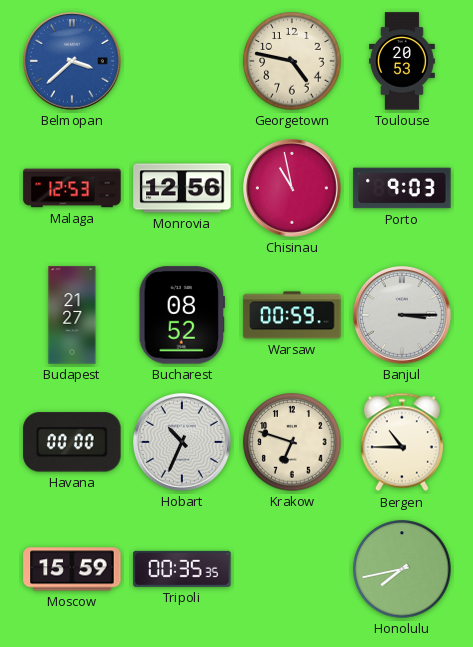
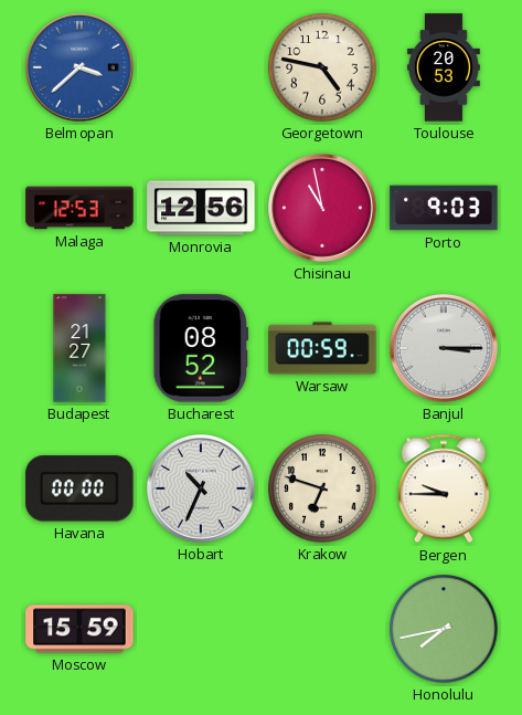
Bergen: 10:45 -> 9:45 (444, 488)
Tripoli: 00:35 -> none (182, 569)
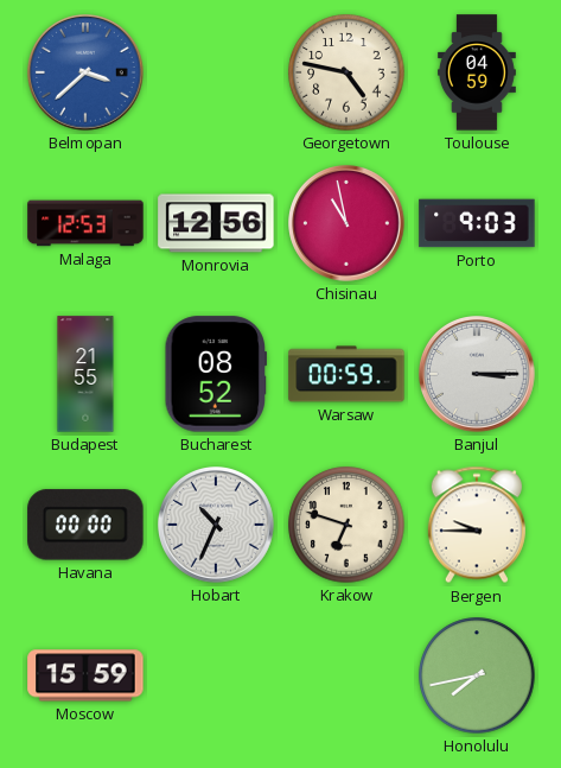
Toulouse: 20:53 -> 04:59 (477, 72)
Budapest: 21:27 -> 21:55 (85, 374)
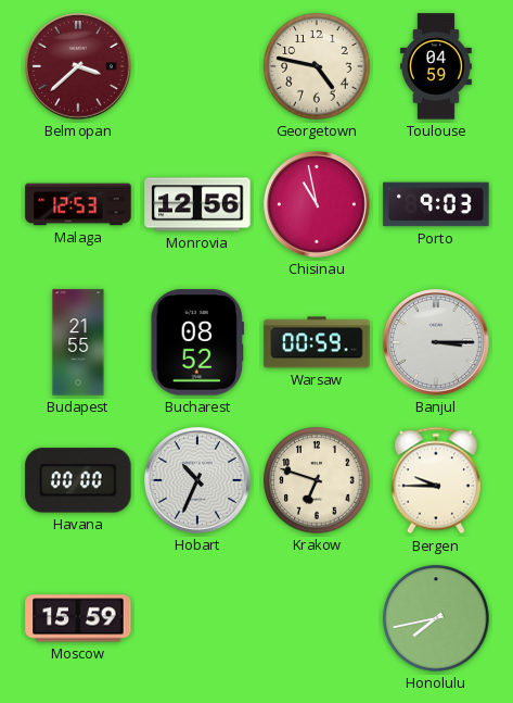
Belmopan dial: blue -> burgundy (79, 67)
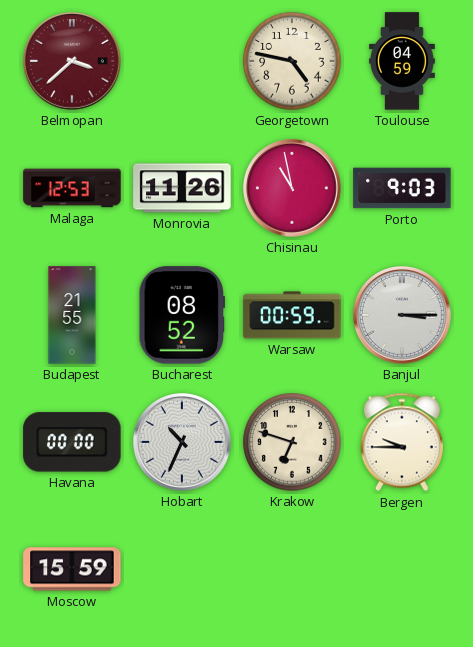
Monrovia: 12:56 -> 11:26 (182, 188)
Honolulu: 7:43 -> none (436, 618)
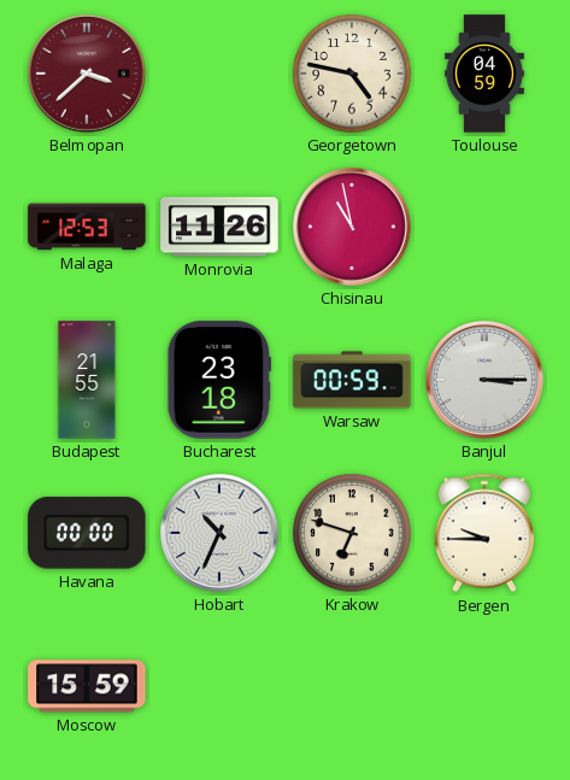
Porto: 9:03 -> none (402, 188)
Bucharest: 08:52 -> 23:18 (218, 380)
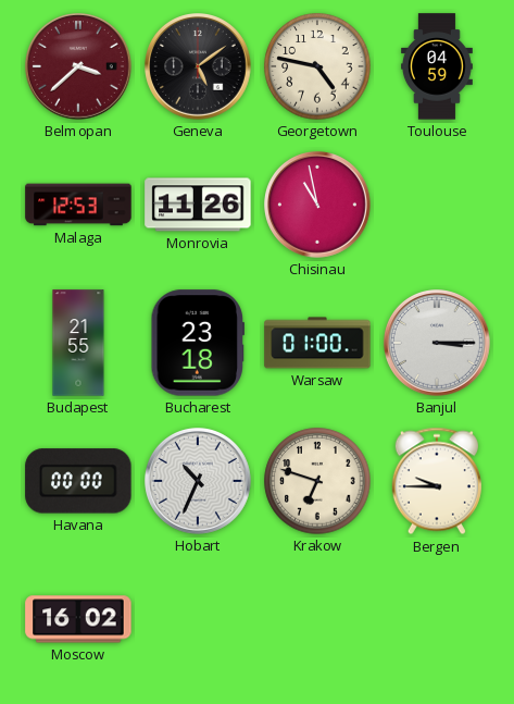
Geneva: none -> 5:09 (199, 67)
Warsaw: 00:59 -> 01:00 (317, 343)
Moscow: 15:59 -> 16:02 (78, 619)
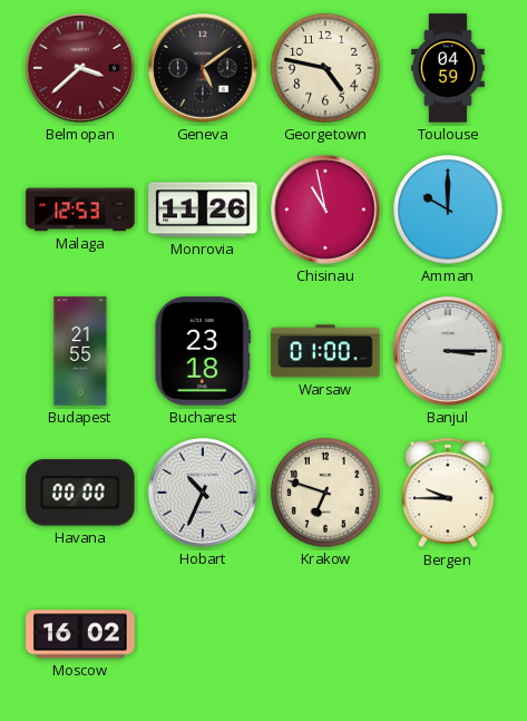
Amman: none -> 10:00 (448, 210)
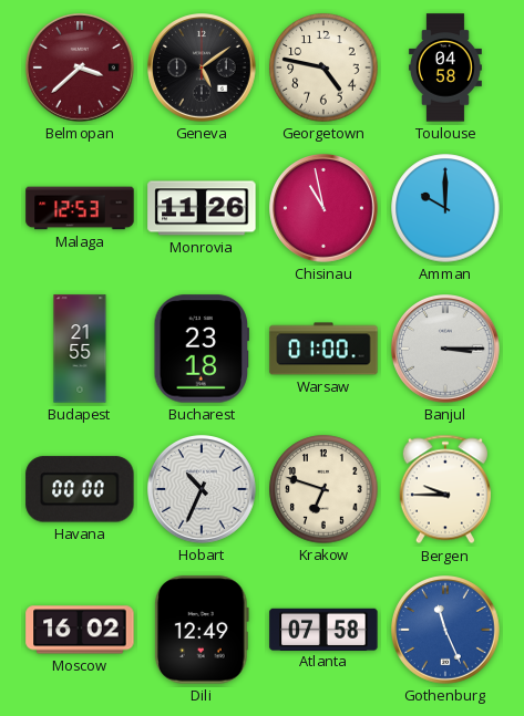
Toulouse: 04:59 -> 04:58 (445, 68)
Dili: none -> 12:49 (202, 630)
Atlanta: none -> 07:58 (323, 629)
Gothenburg: none -> 11:26 (446, 631)
